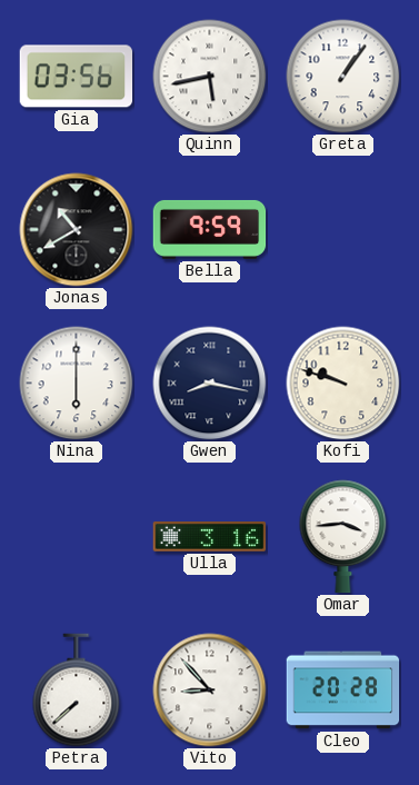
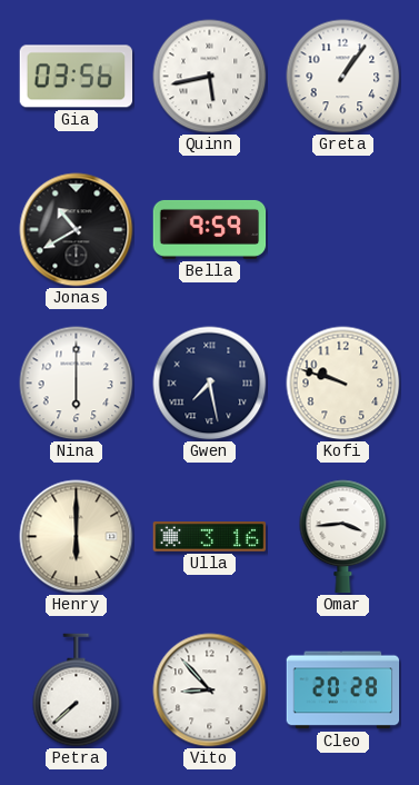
Gwen: 8:17 -> 7:28 (210, 384)
Henry: none -> 6:00 (77, 537)
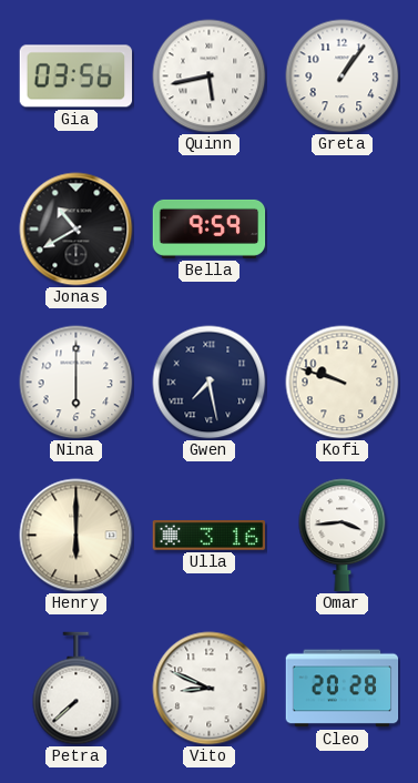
Vito: 8:53 -> 8:49 (210, 689)
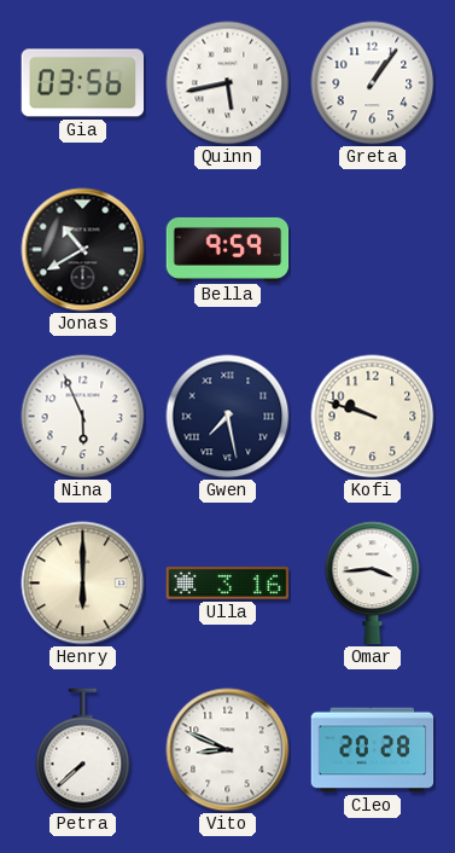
Nina: 6:00 -> 5:56 (83, 417)
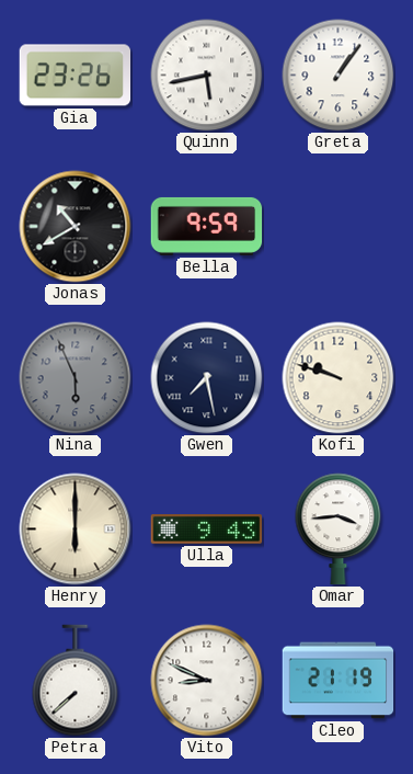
Gia: 03:56 -> 23:26 (76, 76)
Nina dial: white -> grey (76, 378)
Ulla: 3:16 -> 9:43 (207, 530)
Cleo: 20:28 -> 21:19 (339, 681)
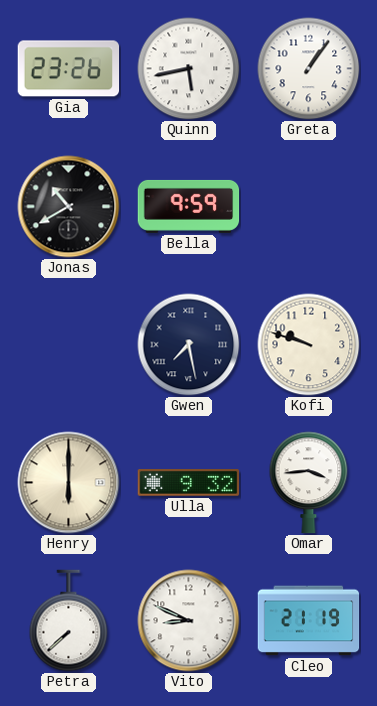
Nina: 5:56 -> none (76, 378)
Ulla: 9:43 -> 9:32 (189, 483)
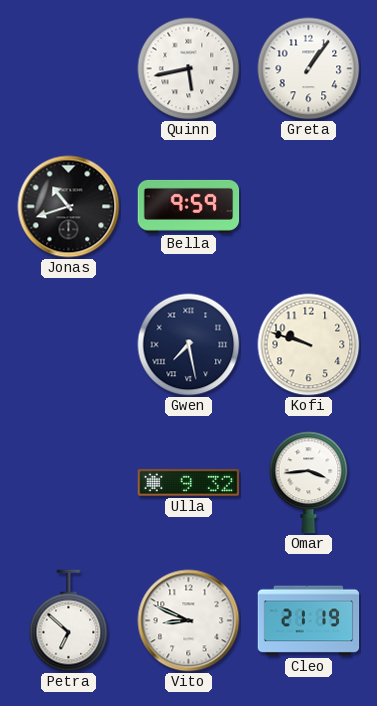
Gia: 23:26 -> none (69, 69)
Jonas: 10:40 -> 10:42 (69, 207)
Henry: 6:00 -> none (69, 483)
Petra: 7:38 -> 6:52 (69, 621)
